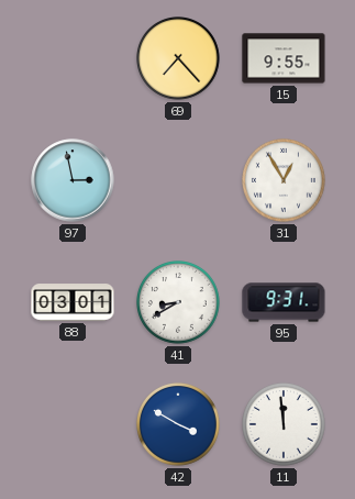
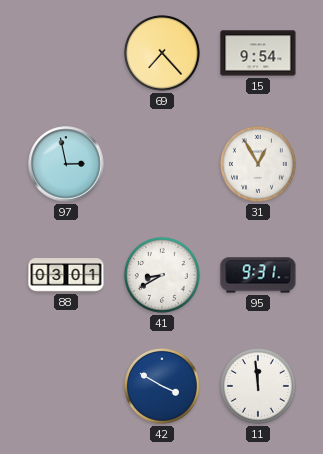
15: 9:55 -> 9:54 (258, 53)
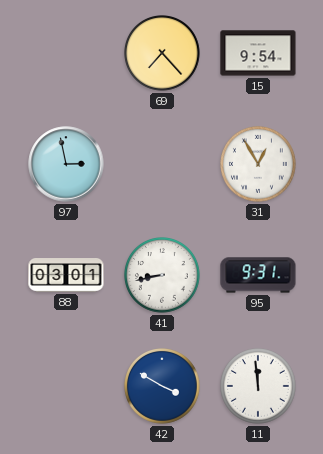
41: 8:40 -> 8:43 (163, 276)
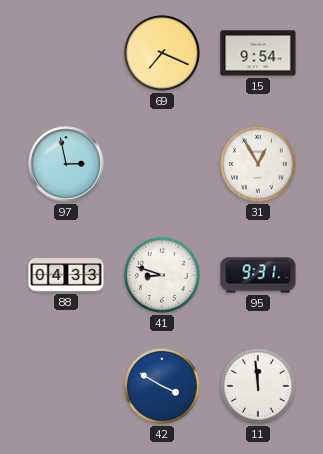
69: 7:23 -> 7:19 (163, 54)
88: 03:01 -> 04:33 (66, 276)
41: 8:43 -> 8:48 (163, 276)
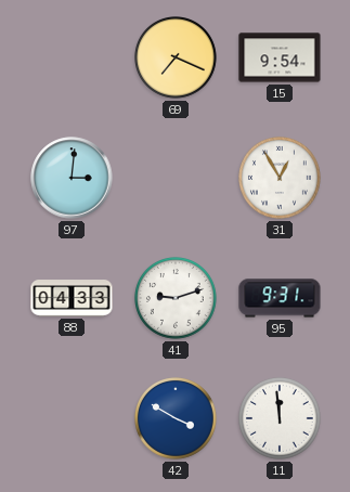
97: 2:58 -> 3:01 (72, 178)
41: 8:48 -> 9:12 (177, 299)
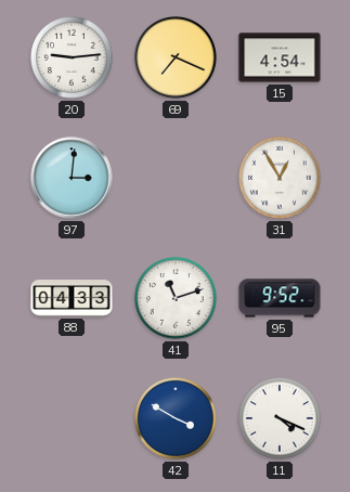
20: none -> 9:14 (73, 59)
15: 9:54 -> 4:54 (280, 57)
41: 9:12 -> 11:12 (177, 299)
95: 9:31 -> 9:52 (280, 298)
11: 11:59 -> 4:19 (281, 419)
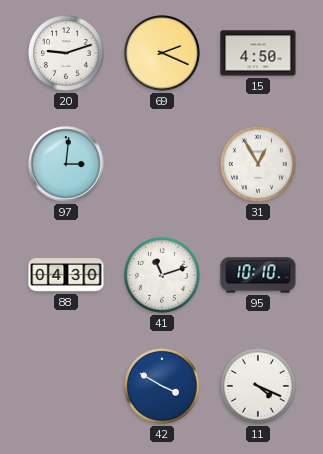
20: 9:14 -> 9:12 (67, 54)
69: 7:19 -> 2:19 (163, 54)
15: 4:54 -> 4:50 (258, 53)
88: 04:33 -> 04:30 (66, 276)
95: 9:52 -> 10:10 (258, 275)
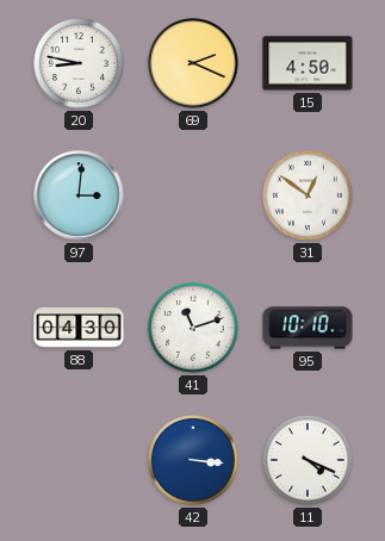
20: 9:12 -> 8:47 (80, 64)
31: 12:55 -> 12:51 (309, 197)
42: 3:50 -> 3:16 (194, 461)
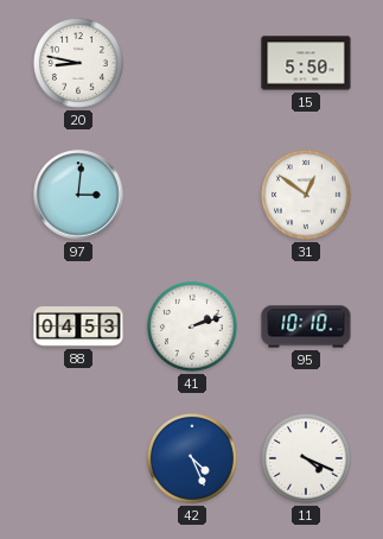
69: 2:19 -> none (194, 64)
15: 4:50 -> 5:50 (306, 63)
88: 04:30 -> 04:53 (78, 328)
41: 11:12 -> 2:12 (193, 328)
42: 3:16 -> 4:26 (193, 459)
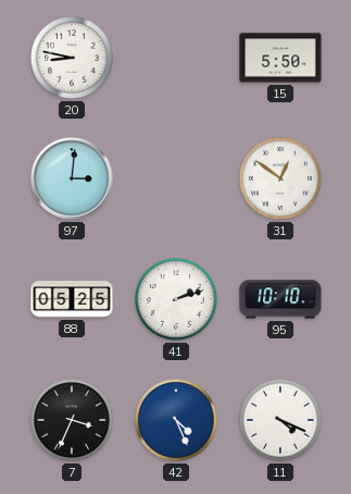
88: 04:53 -> 05:25 (72, 300)
7: none -> 3:34 (73, 421)
